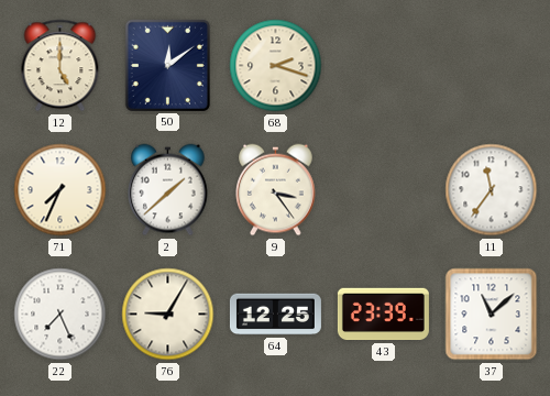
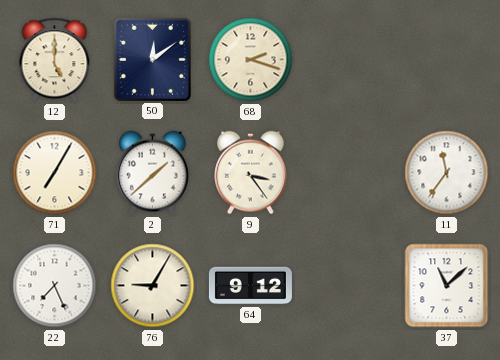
71: 7:34 -> 7:05 (55, 173)
64: 12:25 -> 9:12 (250, 286)
43: 23:39 -> none (383, 315)
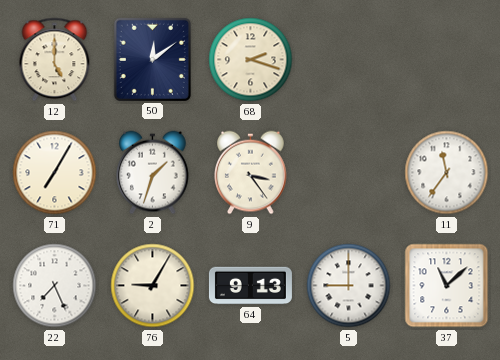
2: 1:38 -> 1:33 (153, 173)
64: 9:12 -> 9:13 (250, 286)
5: none -> 9:00 (349, 286)
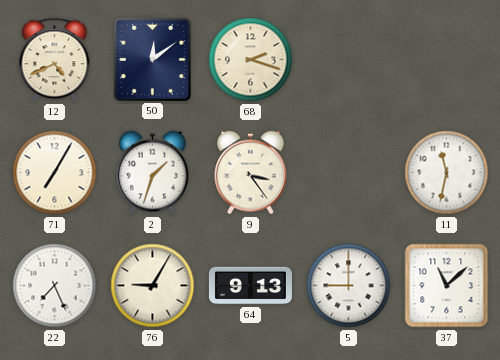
12: 5:00 -> 4:41 (55, 60)
11: 11:36 -> 11:32 (447, 173)
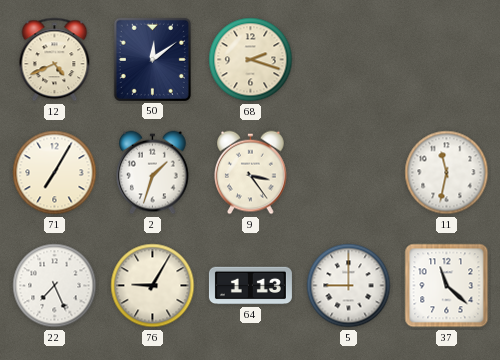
64: 9:13 -> 1:13 (250, 286)
37: 11:08 -> 11:22 (447, 286)
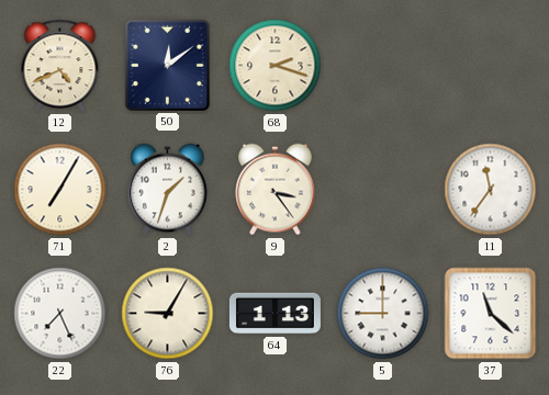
11: 11:32 -> 11:36 (491, 190)
